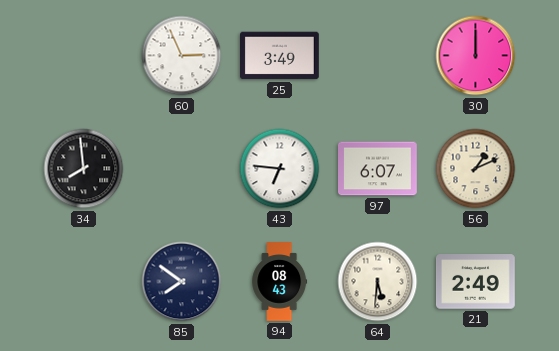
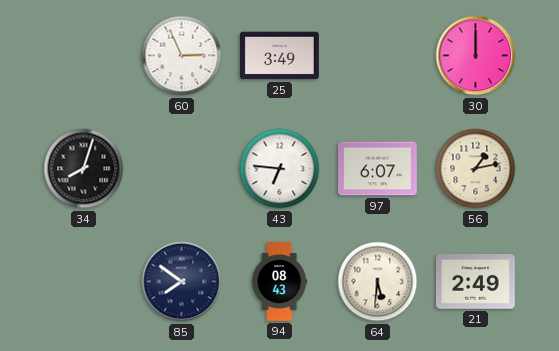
34: 7:59 -> 8:03 (84, 169)
56: 1:11 -> 1:13 (476, 169)
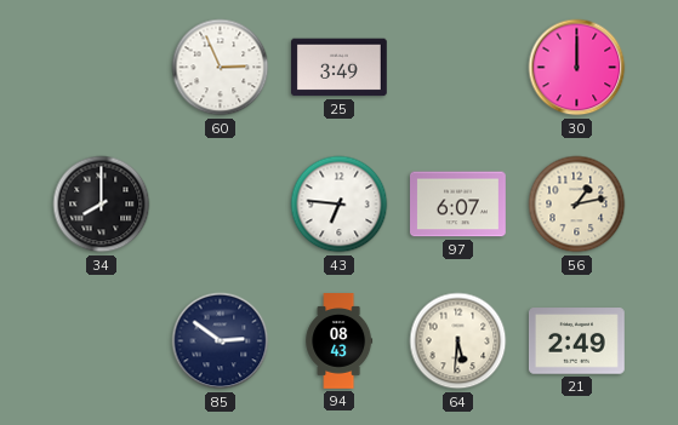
34: 8:03 -> 8:00 (102, 205)
85: 7:51 -> 2:51 (221, 341)
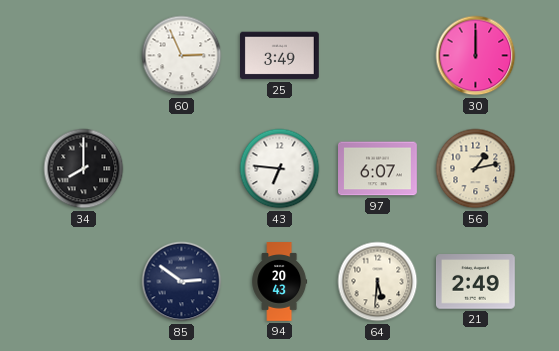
94: 08:43 -> 20:43 (280, 282)
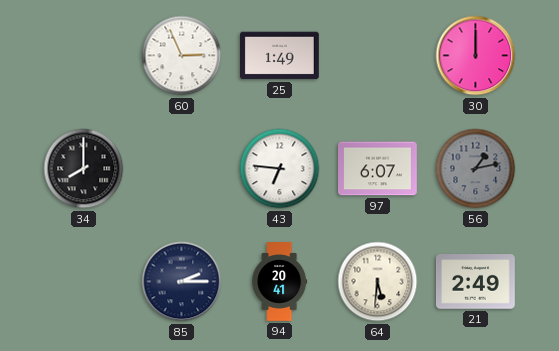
25: 3:49 -> 1:49 (280, 56)
56 dial: cream -> grey (476, 169)
85: 2:51 -> 2:15 (182, 282)
94: 20:43 -> 20:41 (280, 282)
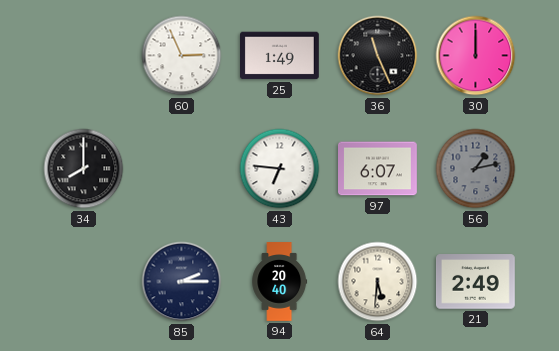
36: none -> 11:26 (378, 56)
94: 20:41 -> 20:40 (280, 282)
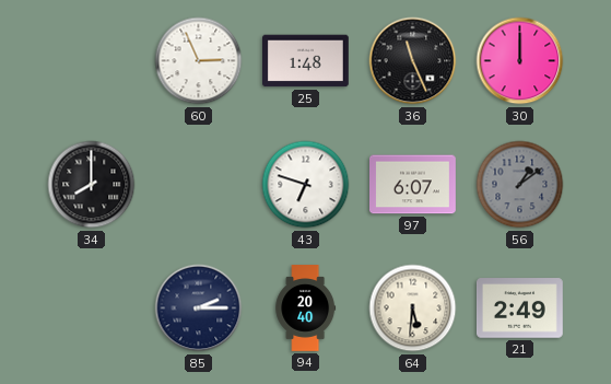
25: 1:49 -> 1:48 (306, 61)
43: 6:46 -> 6:48 (306, 185)
56: 1:13 -> 1:09 (520, 185)
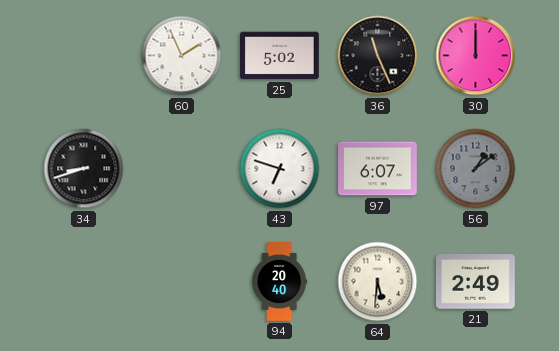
60: 2:56 -> 1:56 (182, 56)
25: 1:48 -> 5:02 (280, 56)
34: 8:00 -> 8:42 (84, 169)
85: 2:15 -> none (199, 309)
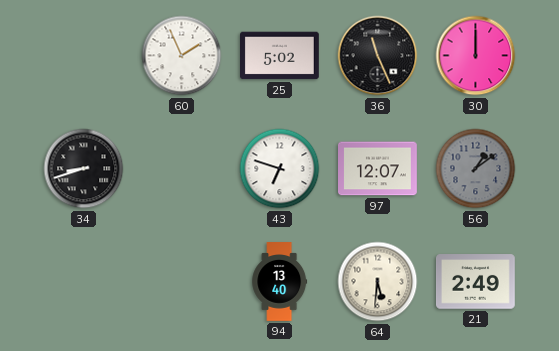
97: 6:07 -> 12:07 (378, 169)
94: 20:40 -> 13:40 (280, 282)
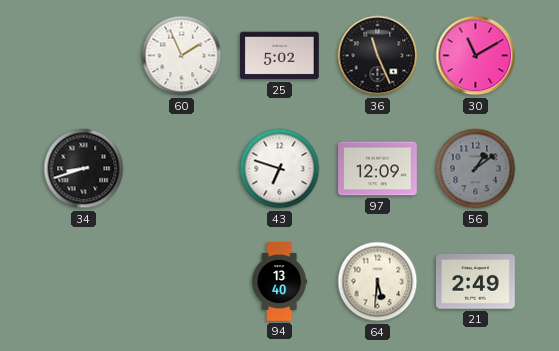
30: 12:00 -> 11:10 (476, 56)
97: 12:07 -> 12:09 (378, 169)
